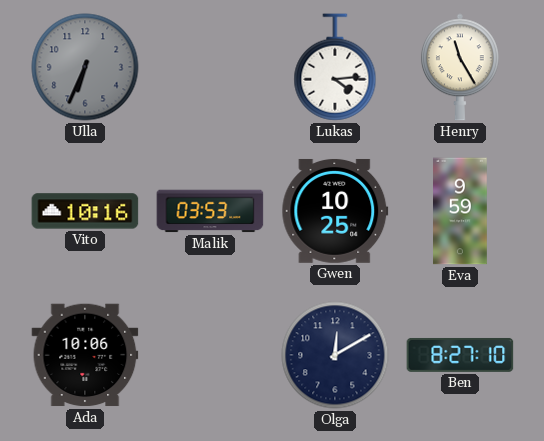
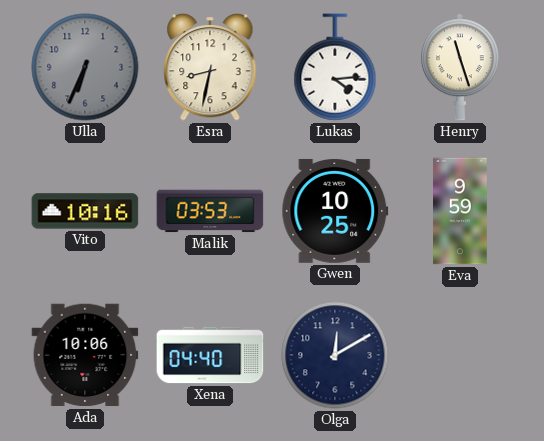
Esra: none -> 8:32 (210, 67)
Henry: 11:25 -> 11:27 (460, 67)
Xena: none -> 04:40 (210, 355)
Ben: 8:27 -> none (460, 355)
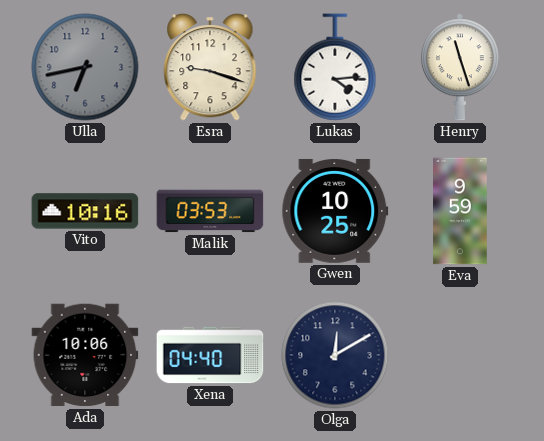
Ulla: 6:34 -> 6:43 (85, 67)
Esra: 8:32 -> 9:18 (210, 67)
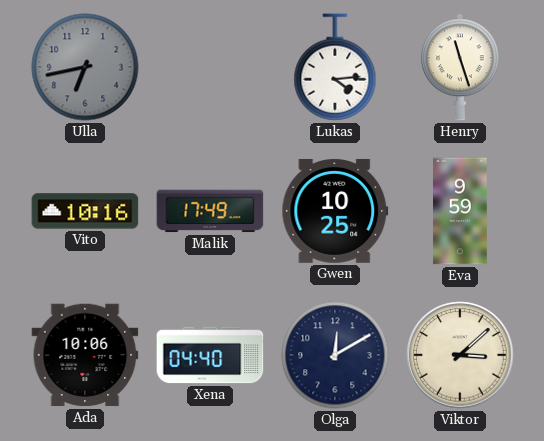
Esra: 9:18 -> none (210, 67)
Malik: 03:53 -> 17:49 (210, 211)
Viktor: none -> 3:08 (460, 355)
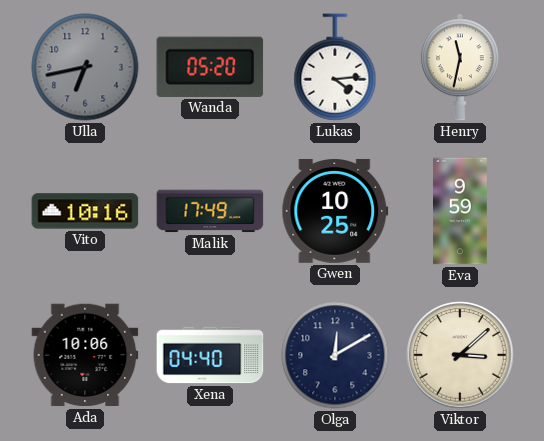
Wanda: none -> 05:20 (210, 67)
Henry: 11:27 -> 11:32 (460, 67)
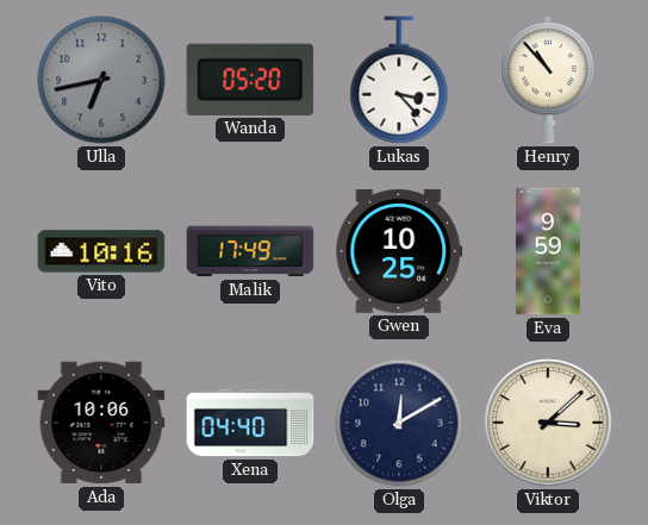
Lukas: 4:14 -> 3:23 (399, 80)
Henry: 11:32 -> 10:53 (548, 80)
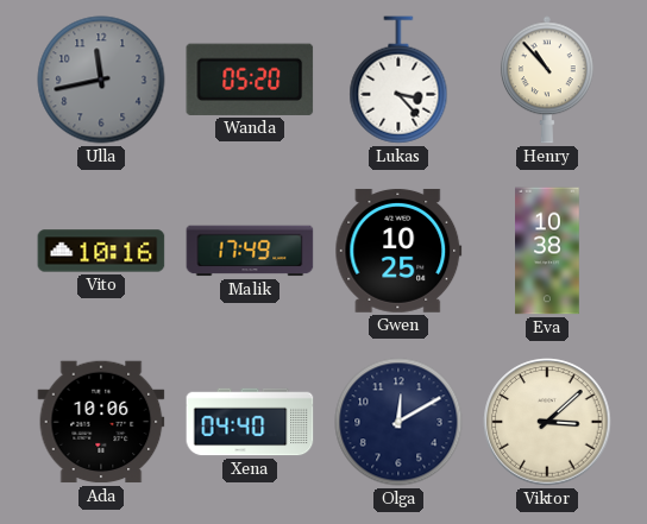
Ulla: 6:43 -> 11:43 (101, 80)
Eva: 9:59 -> 10:38 (548, 251)
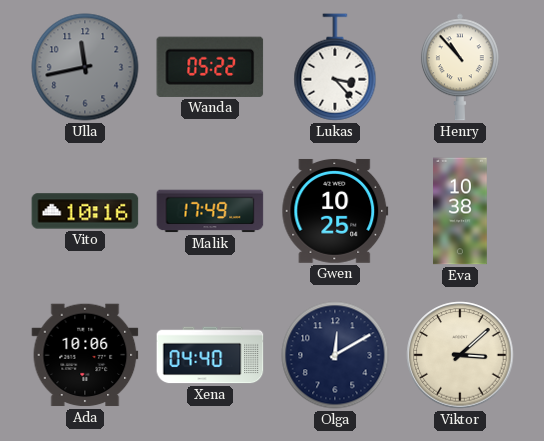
Wanda: 05:20 -> 05:22 (210, 67)
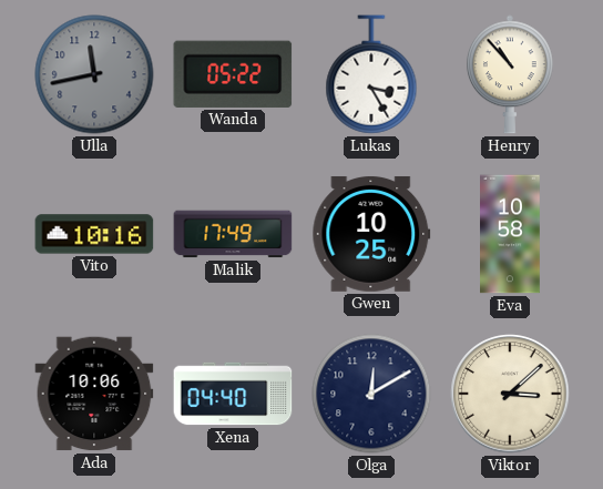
Lukas: 3:23 -> 3:25 (371, 74)
Eva: 10:38 -> 10:58 (511, 234)
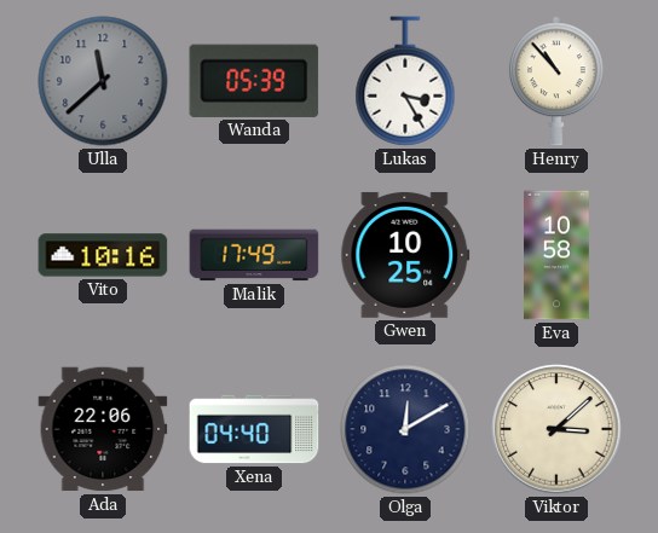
Ulla: 11:43 -> 11:38 (103, 81)
Wanda: 05:22 -> 05:39 (254, 81)
Ada: 10:06 -> 22:06 (103, 429)
